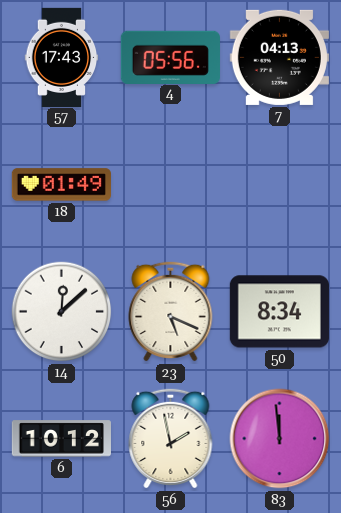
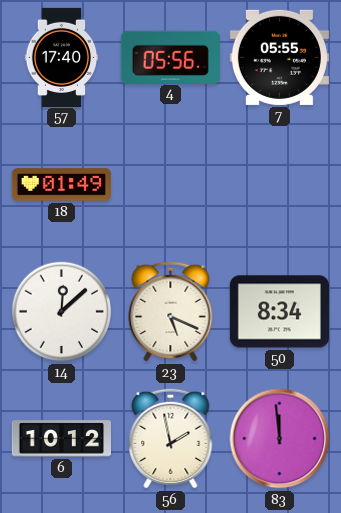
57: 17:43 -> 17:40 (62, 57)
7: 04:13 -> 05:55 (279, 57)
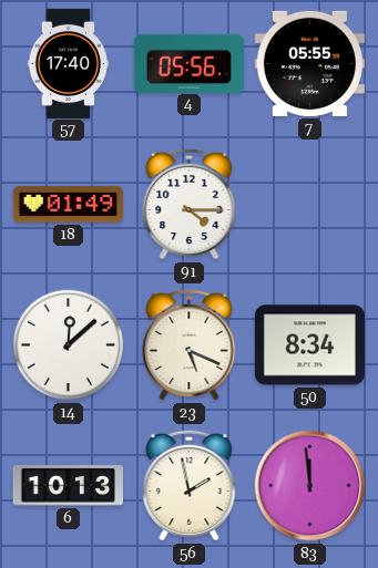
91: none -> 4:15 (190, 204)
6: 10:12 -> 10:13 (68, 486)
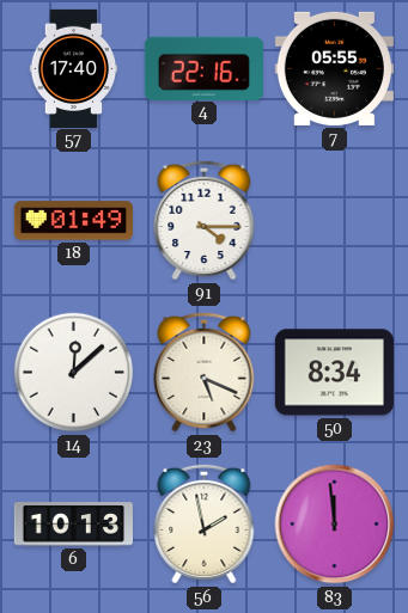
4: 05:56 -> 22:16 (203, 68)
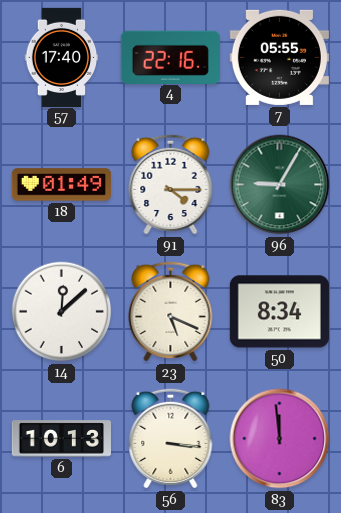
96: none -> 9:05 (280, 185)
56: 1:58 -> 3:16 (171, 438)
